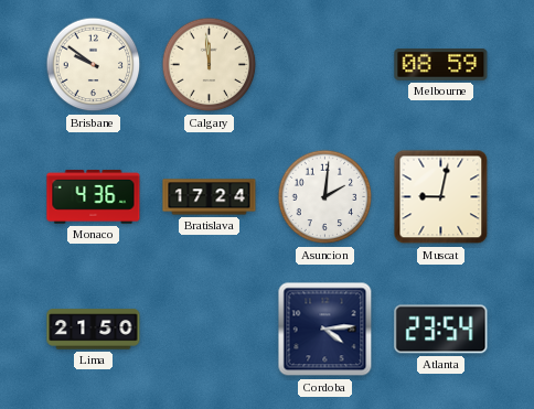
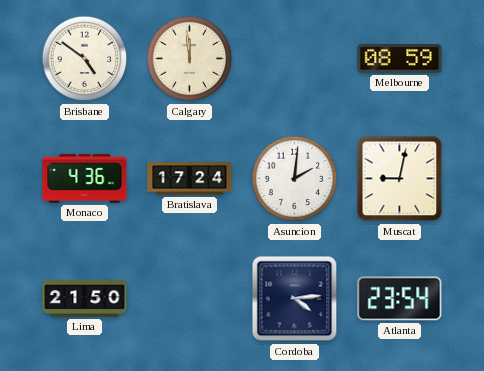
Brisbane: 9:51 -> 4:51 (85, 59)
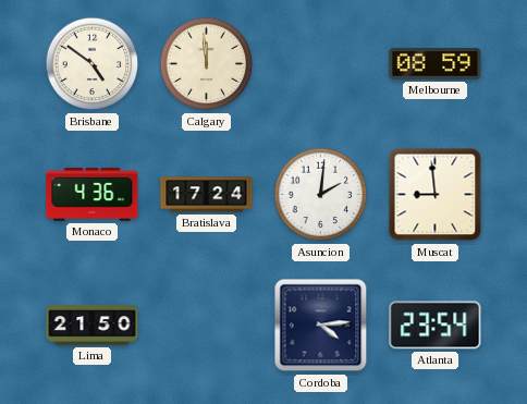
Muscat: 9:02 -> 8:59 (436, 195)
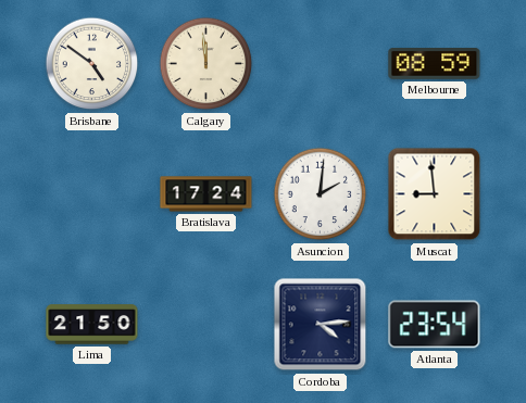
Monaco: 4:36 -> none (93, 195)
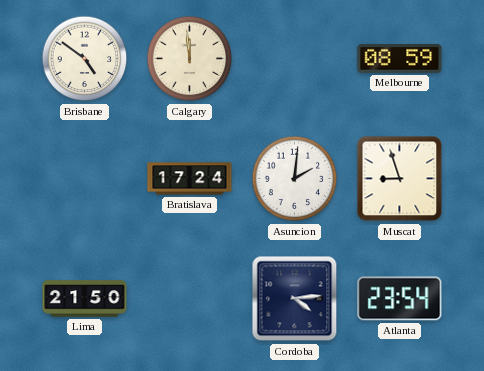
Muscat: 8:59 -> 8:57 (400, 179)
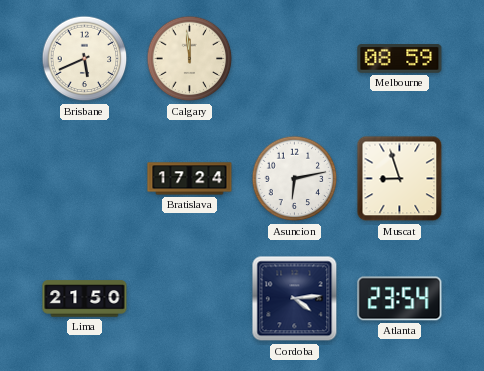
Brisbane: 4:51 -> 5:41 (85, 59)
Asuncion: 2:01 -> 6:13 (295, 179)
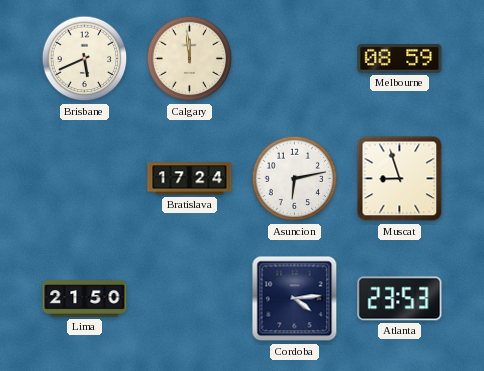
Atlanta: 23:54 -> 23:53 (400, 299)
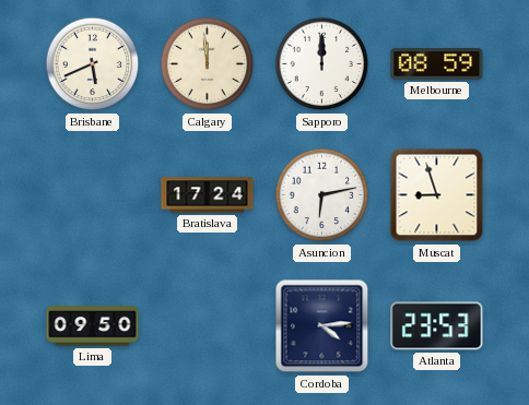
Sapporo: none -> 12:00 (322, 64)
Lima: 21:50 -> 09:50 (93, 326)
